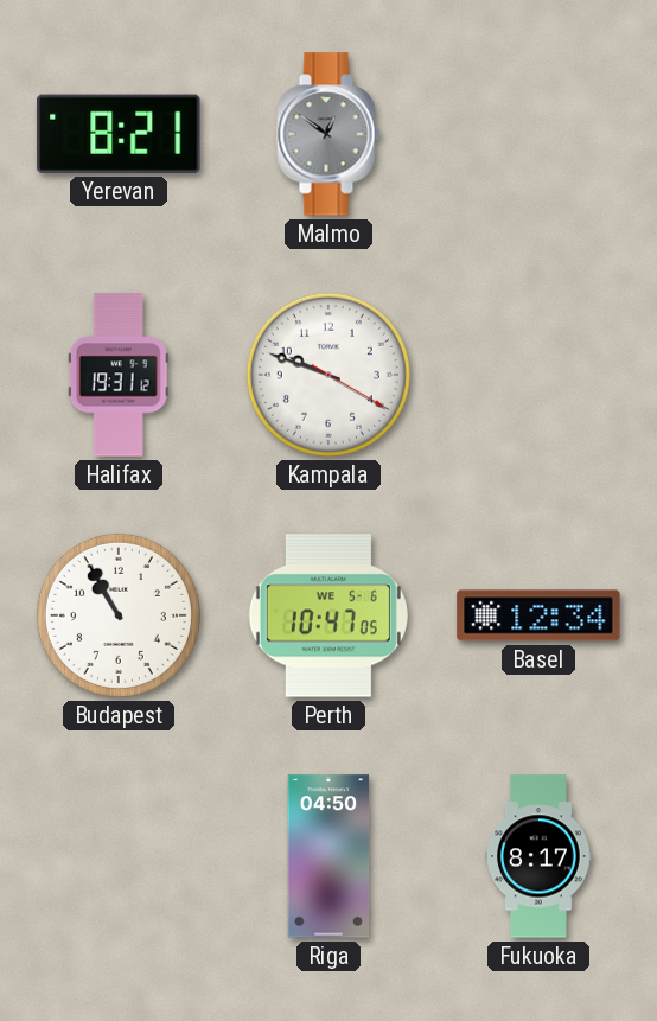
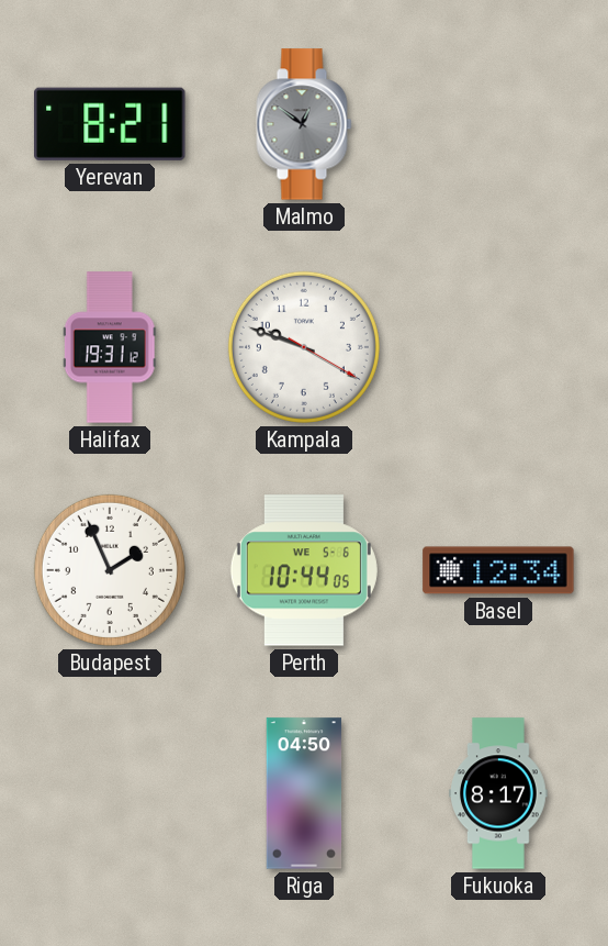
Budapest: 10:55 -> 1:56 (110, 570)
Perth: 10:47 -> 10:44 (304, 570)
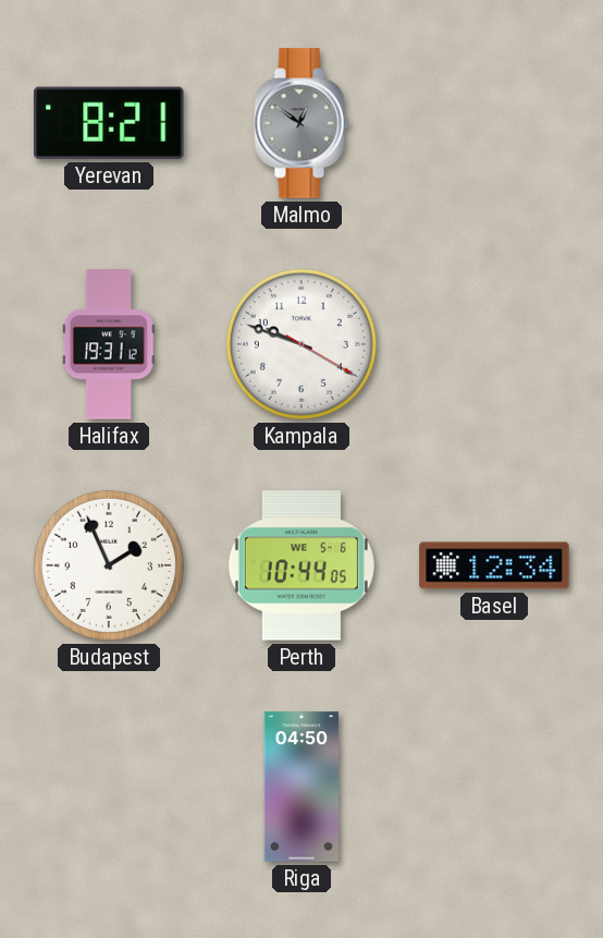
Fukuoka: 8:17 -> none (498, 793)
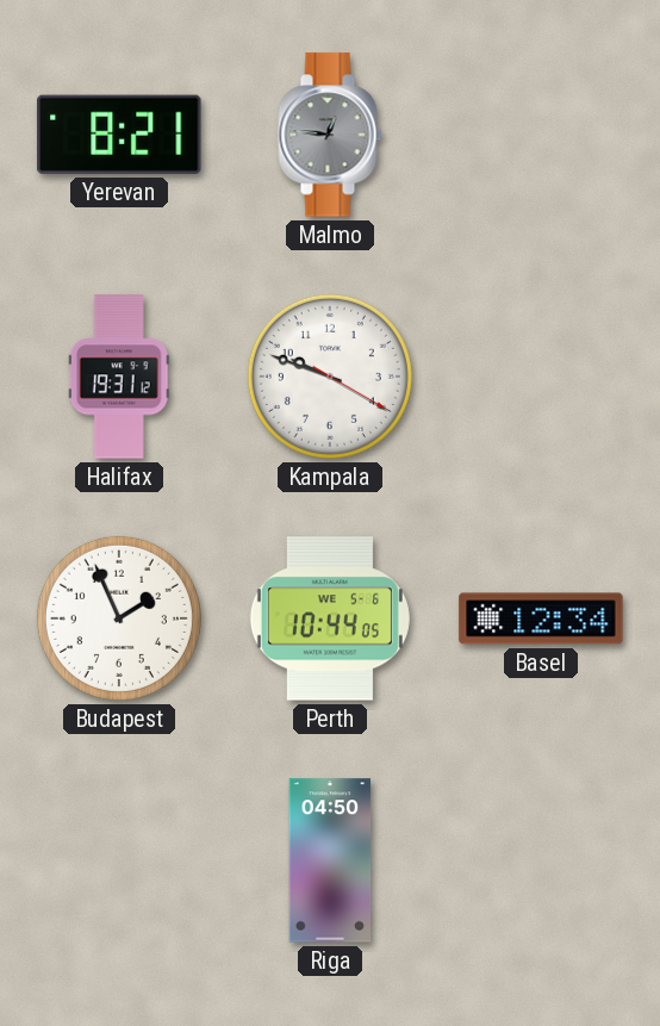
Malmo: 12:51 -> 12:46 (330, 135)
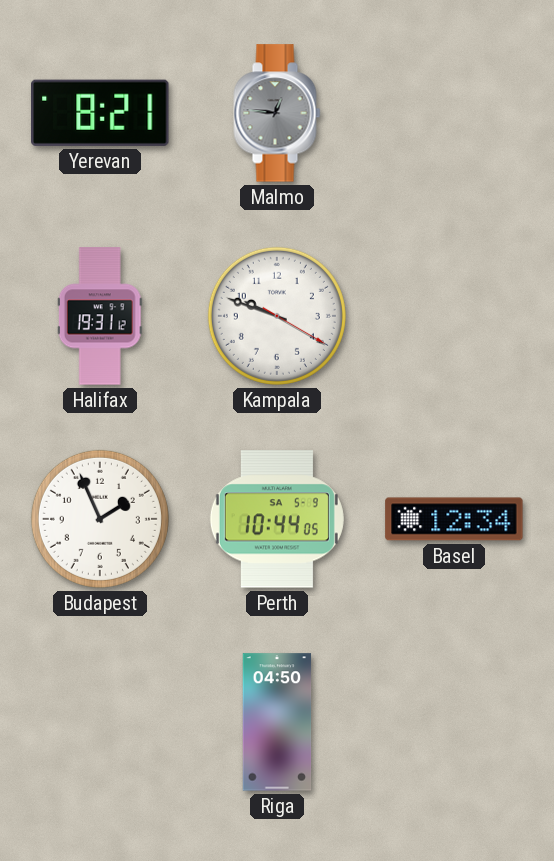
Perth date: WE 5-6 -> SA 5-9 (277, 519)
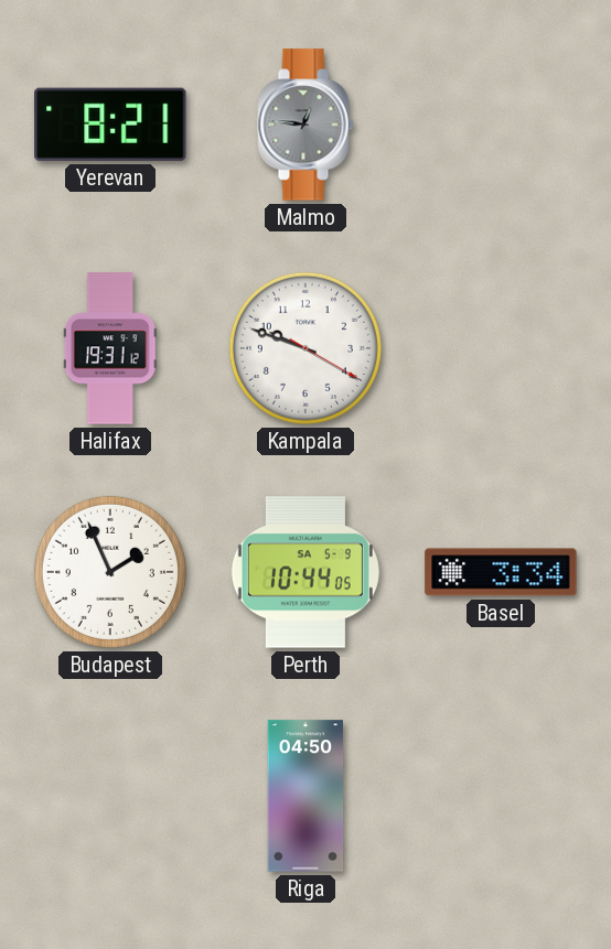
Basel: 12:34 -> 3:34 (501, 572)
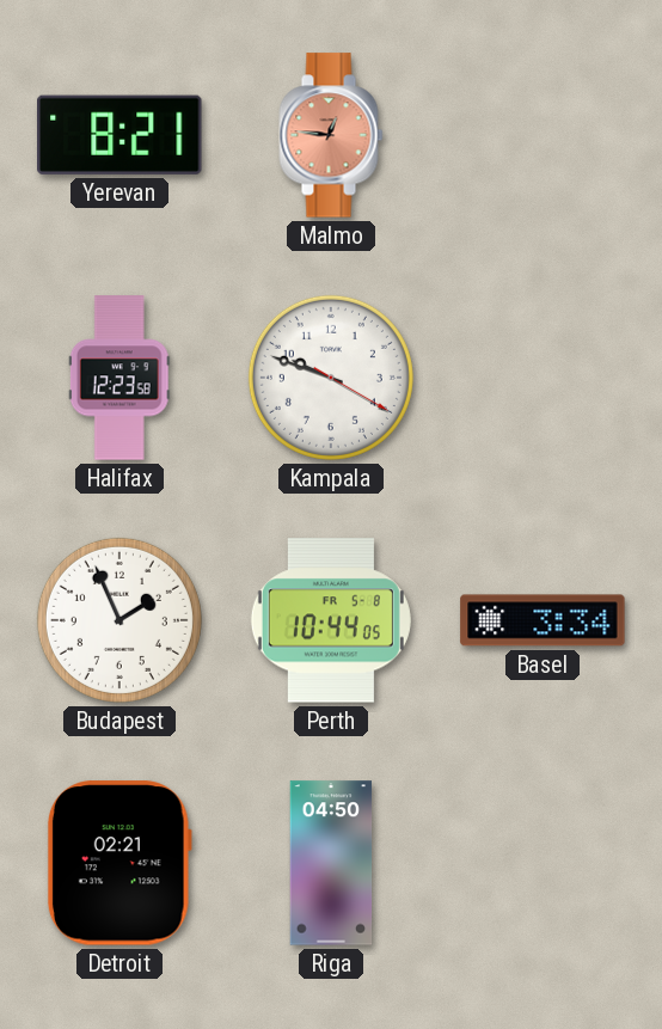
Malmo dial: grey -> salmon (331, 135)
Halifax: 19:31 -> 12:23 (119, 378)
Perth date: SA 5-9 -> FR 5-8 (331, 620)
Detroit: none -> 02:21 (119, 863)
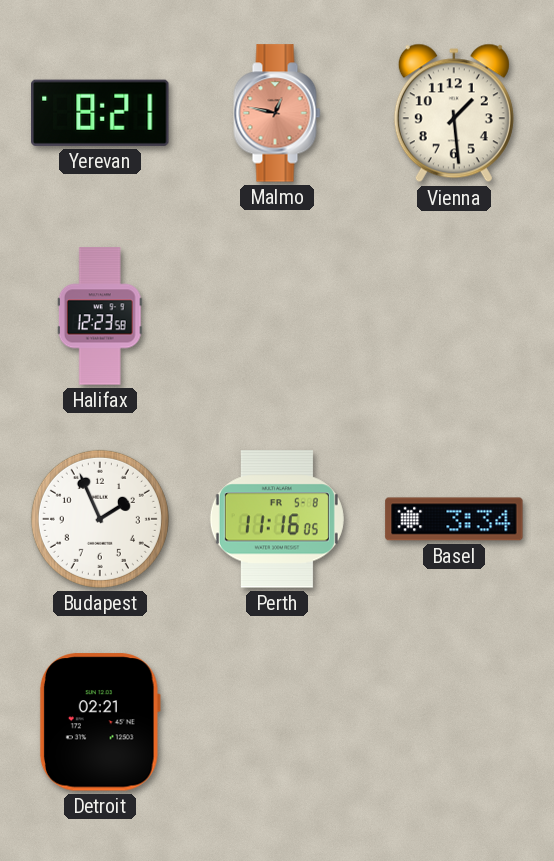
Malmo: 12:46 -> 12:47 (277, 113)
Vienna: none -> 1:29 (454, 113)
Kampala: 9:48 -> none (331, 378)
Perth: 10:44 -> 11:16 (277, 519)
Riga: 04:50 -> none (331, 863)
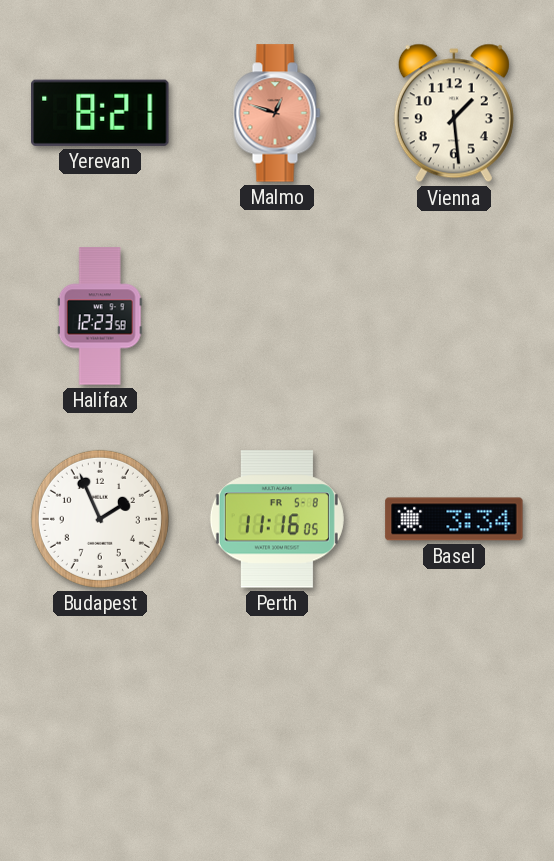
Malmo: 12:47 -> 12:48 (277, 113)
Detroit: 02:21 -> none (100, 722)
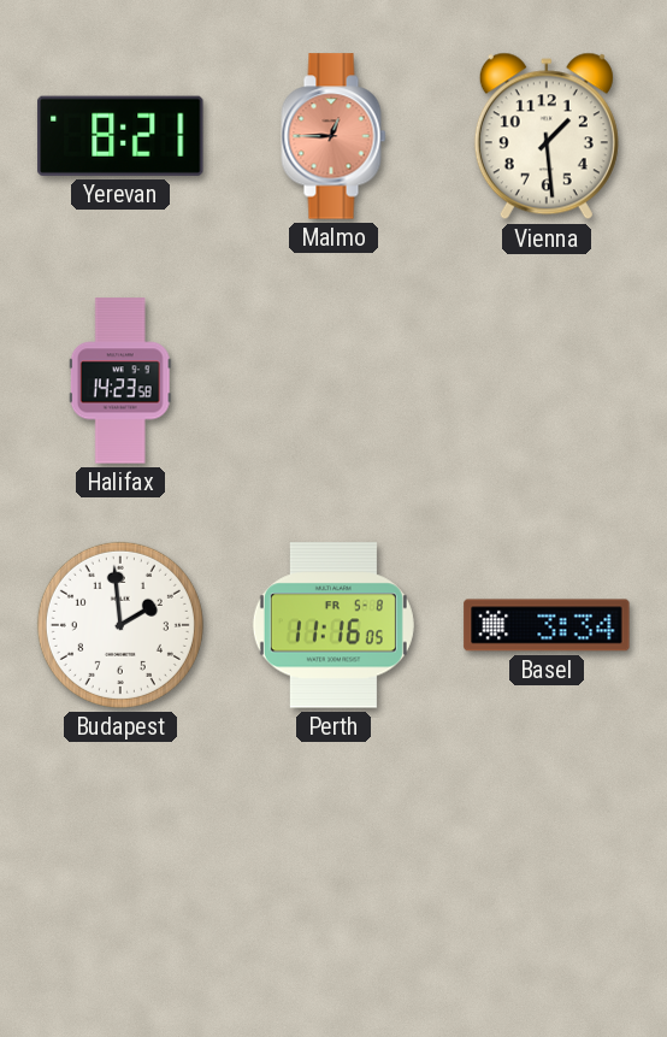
Malmo: 12:48 -> 12:45 (333, 136)
Halifax: 12:23 -> 14:23 (120, 381)
Budapest: 1:56 -> 1:59 (120, 625)
